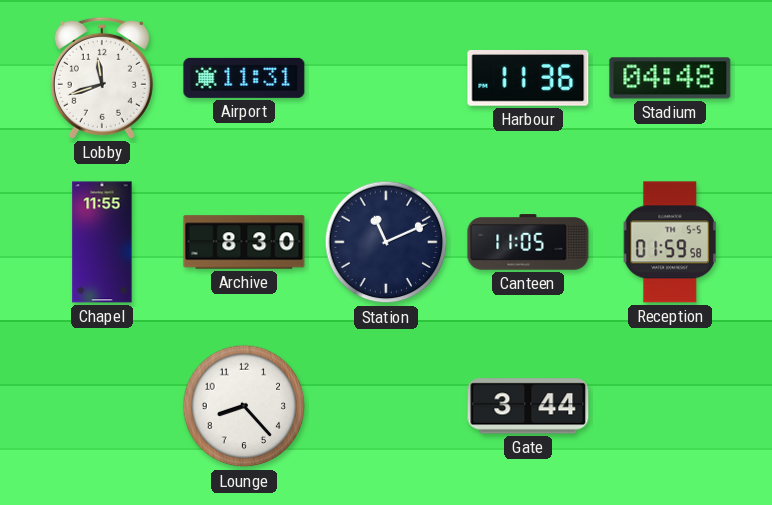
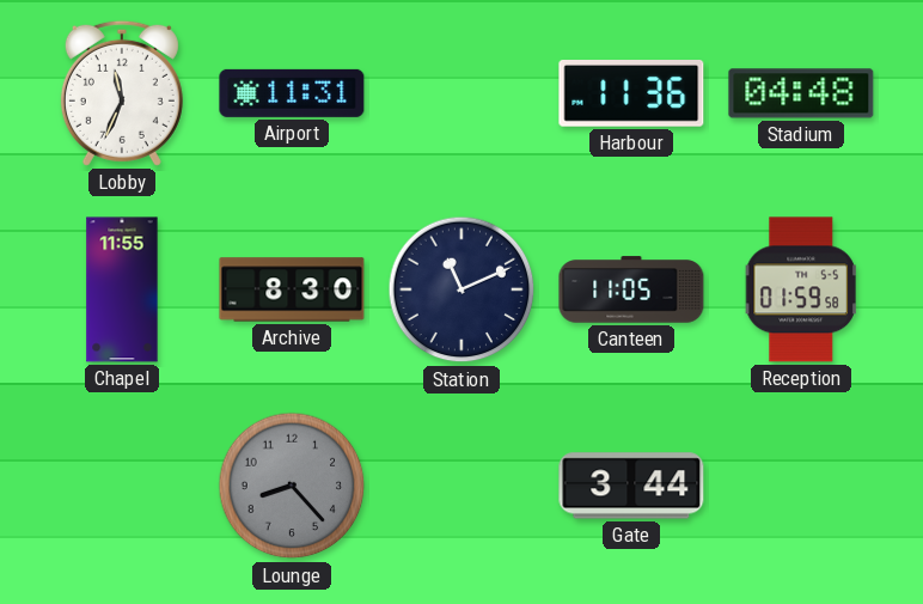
Lobby: 11:42 -> 11:34 (122, 93)
Lounge dial: white -> grey (292, 486)
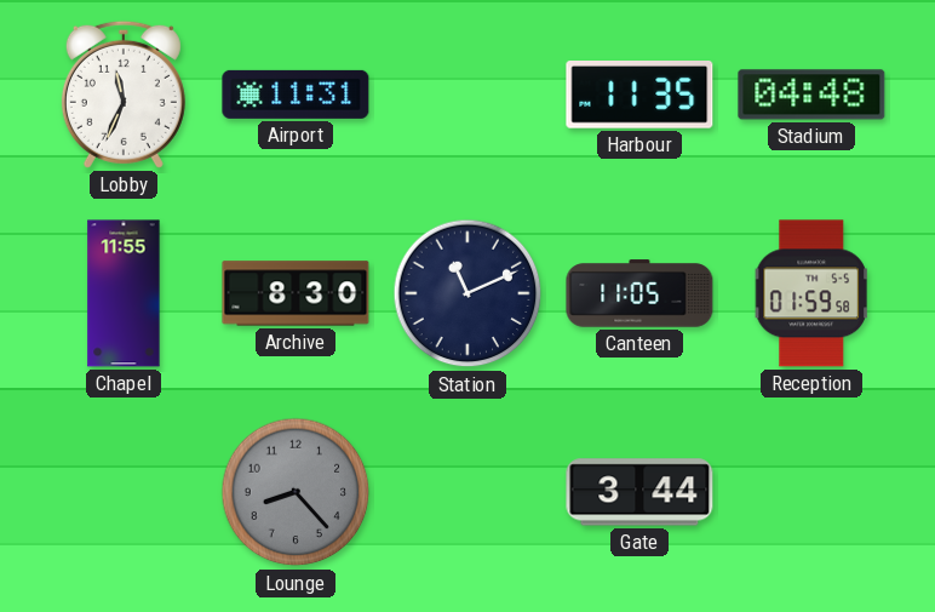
Harbour: 11:36 -> 11:35 (639, 96)
